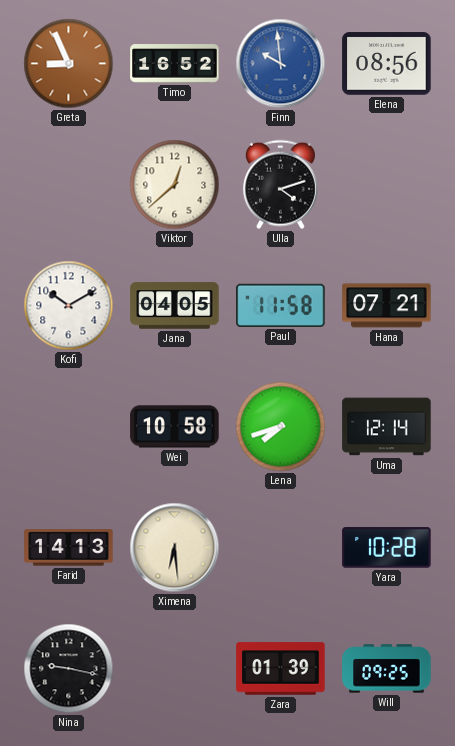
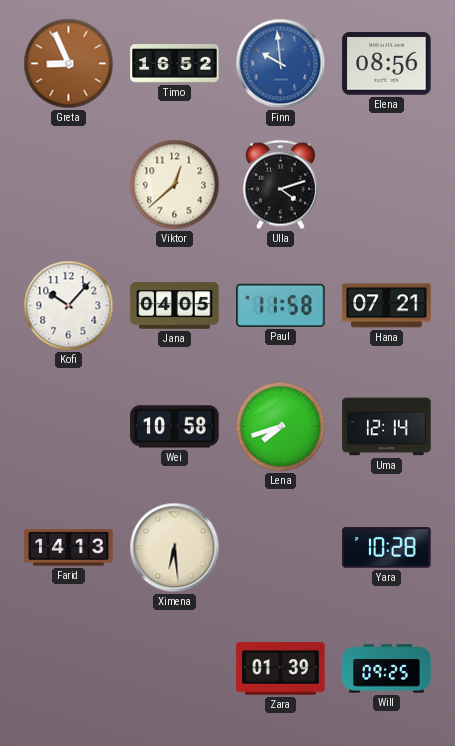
Kofi: 10:10 -> 10:07 (69, 306)
Nina: 9:17 -> none (69, 669)
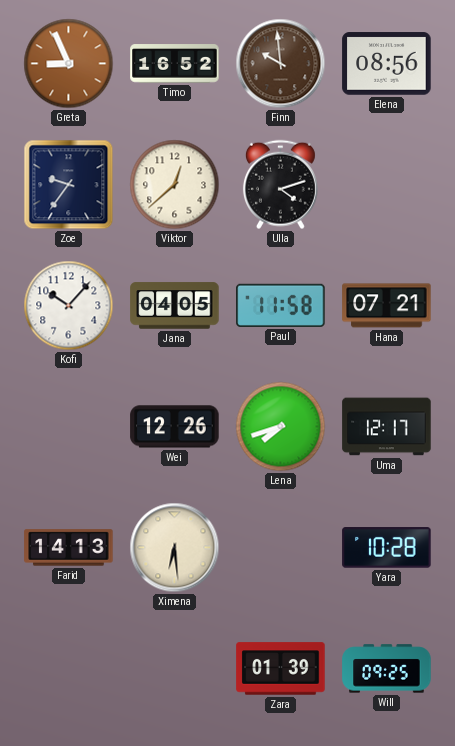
Finn dial: blue -> brown (281, 64)
Zoe: none -> 9:36 (69, 185)
Wei: 10:58 -> 12:26 (175, 427)
Uma: 12:14 -> 12:17 (387, 427)
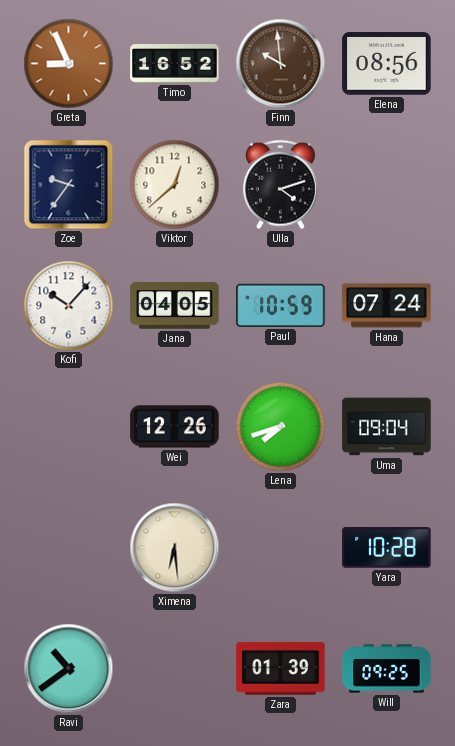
Paul: 11:58 -> 10:59 (281, 305)
Hana: 07:21 -> 07:24 (387, 306)
Uma: 12:17 -> 09:04 (387, 427)
Farid: 14:13 -> none (69, 548)
Ravi: none -> 10:39 (69, 669)
